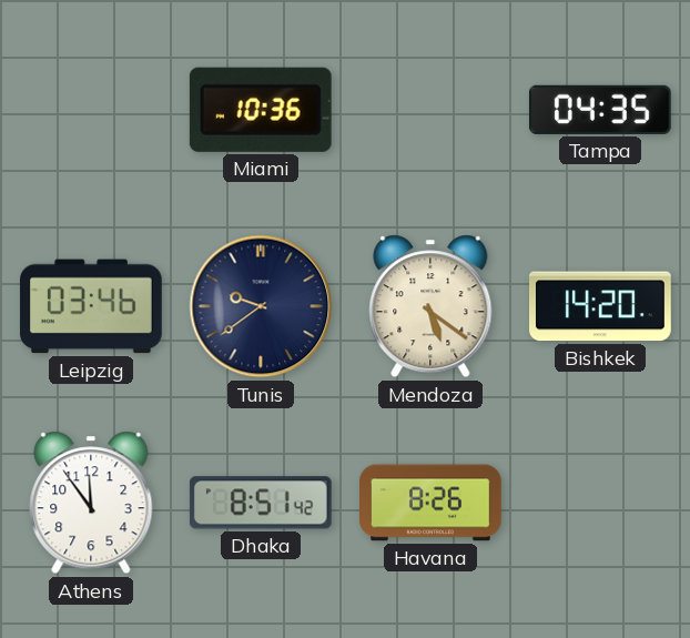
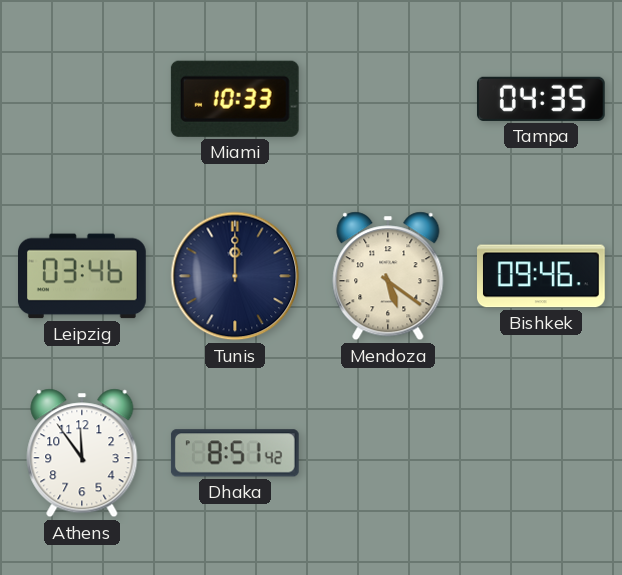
Miami: 10:36 -> 10:33 (235, 99)
Tunis: 9:39 -> 12:00 (235, 276)
Bishkek: 14:20 -> 09:46 (542, 276)
Havana: 8:26 -> none (432, 503)
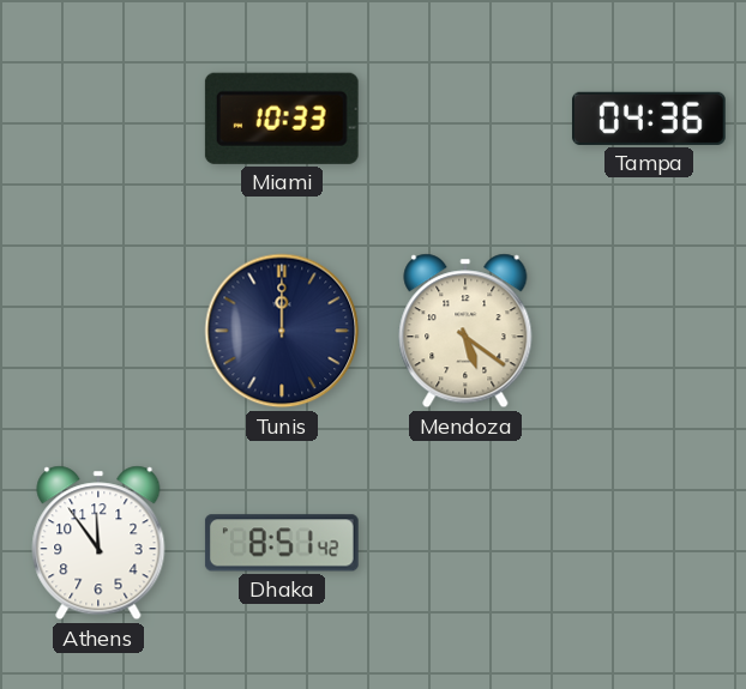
Tampa: 04:35 -> 04:36 (649, 119)
Leipzig: 03:46 -> none (83, 276)
Bishkek: 09:46 -> none (542, 276)
